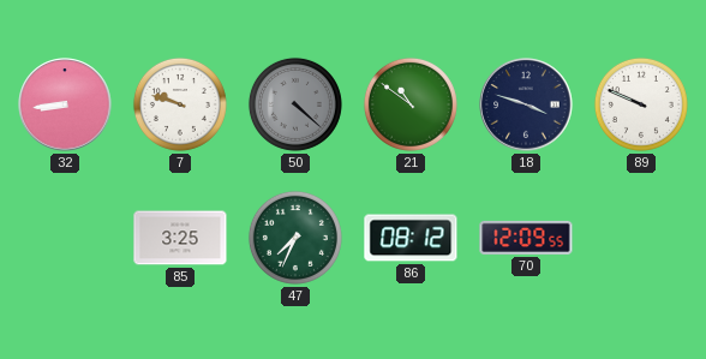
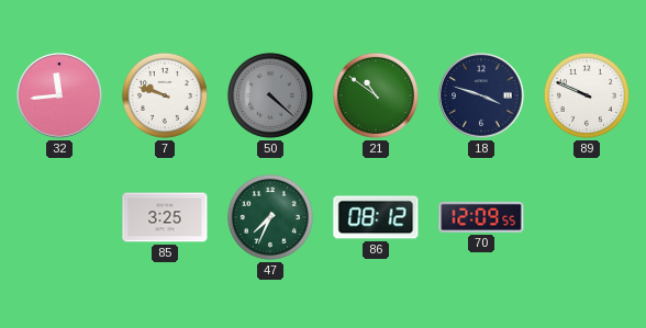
32: 8:44 -> 11:44 (59, 95)
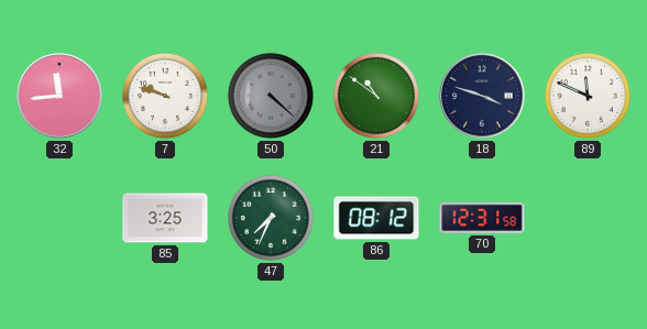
89: 9:49 -> 11:49 (588, 96)
70: 12:09 -> 12:31 (482, 218)
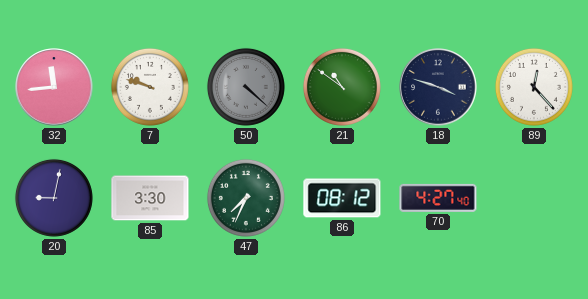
89: 11:49 -> 12:23 (534, 87)
20: none -> 9:02 (54, 198)
85: 3:25 -> 3:30 (150, 198)
70: 12:31 -> 4:27 (438, 198)
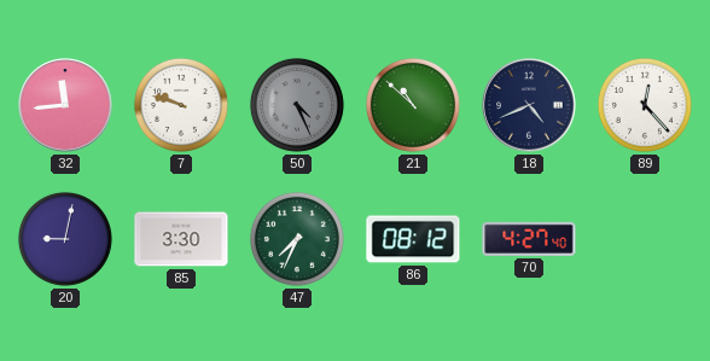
50: 4:22 -> 4:26 (297, 105)
21: 10:51 -> 10:52 (413, 105)
18: 3:48 -> 4:41 (529, 105)
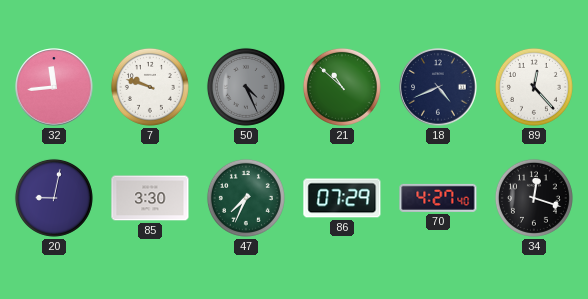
86: 08:12 -> 07:29 (342, 198)
34: none -> 12:18 (534, 198)
